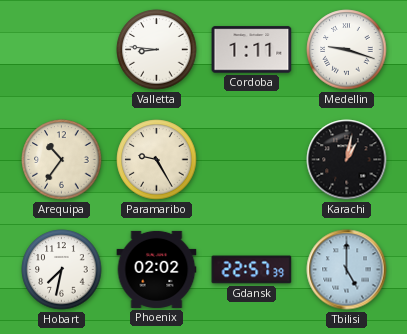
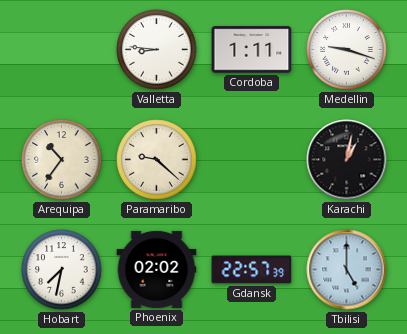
Paramaribo: 9:25 -> 9:22 (157, 160)
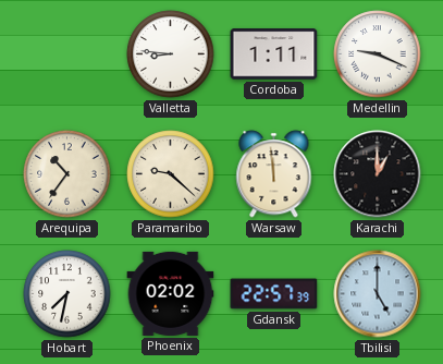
Medellin: 9:18 -> 9:19 (378, 54)
Warsaw: none -> 11:59 (274, 174)
Karachi: 1:02 -> 1:00 (378, 174)
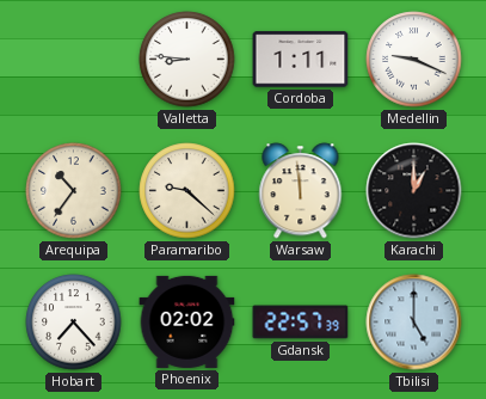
Hobart: 7:32 -> 7:23 (74, 323)
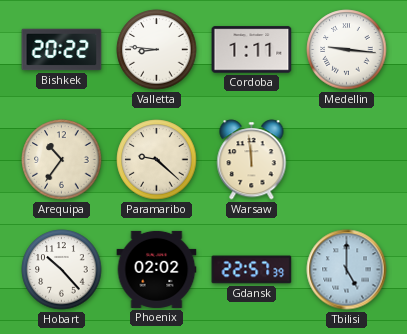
Bishkek: none -> 20:22 (62, 50)
Medellin: 9:19 -> 9:16 (347, 50)
Karachi: 1:00 -> none (414, 191)
Hobart: 7:23 -> 10:23 (62, 270)
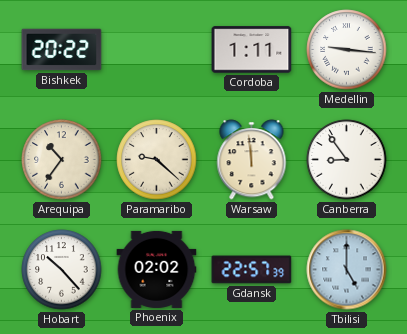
Valletta: 8:46 -> none (157, 50)
Canberra: none -> 8:54 (347, 160)
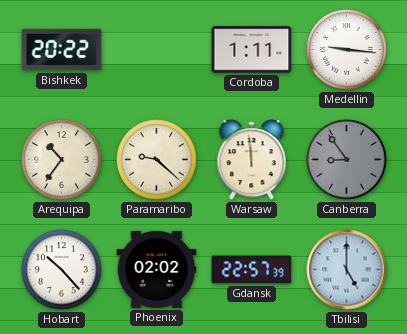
Canberra dial: white -> grey (347, 160)
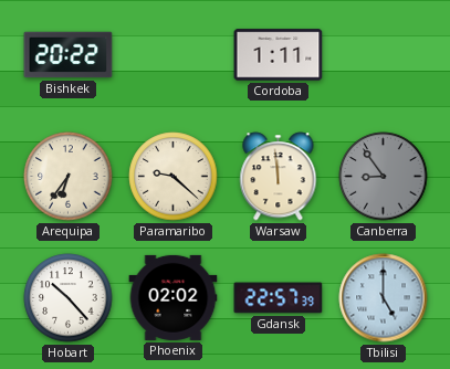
Medellin: 9:16 -> none (347, 50)
Arequipa: 10:36 -> 6:36 (69, 177)
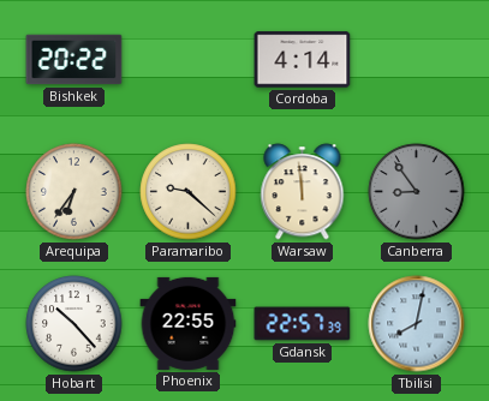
Cordoba: 1:11 -> 4:14 (303, 60)
Phoenix: 02:02 -> 22:55 (189, 323)
Tbilisi: 5:00 -> 8:02 (417, 324)
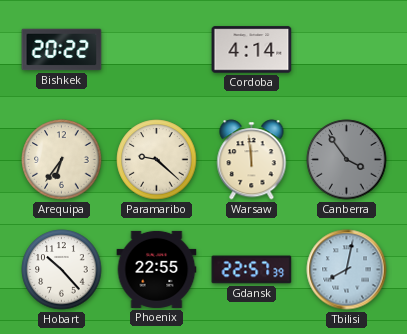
Canberra: 8:54 -> 3:54 (347, 160)
